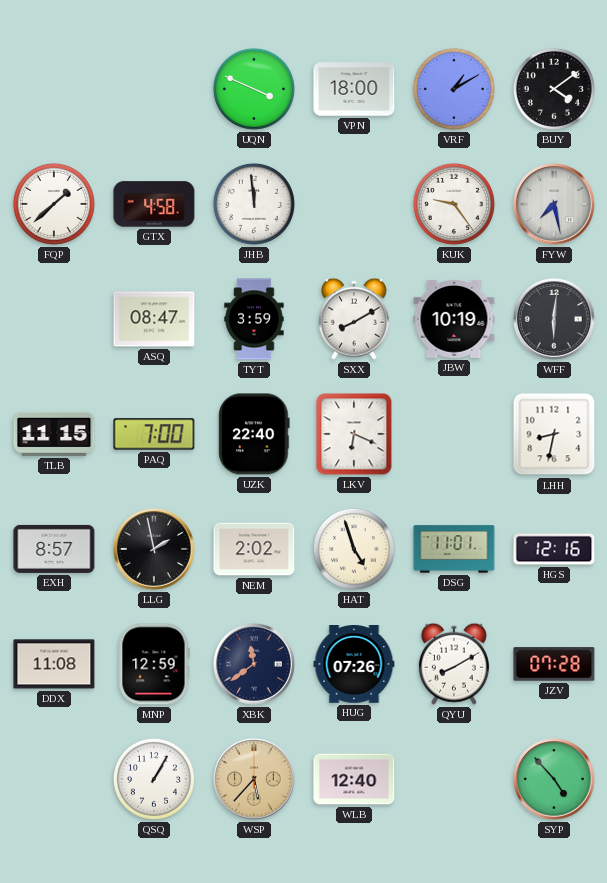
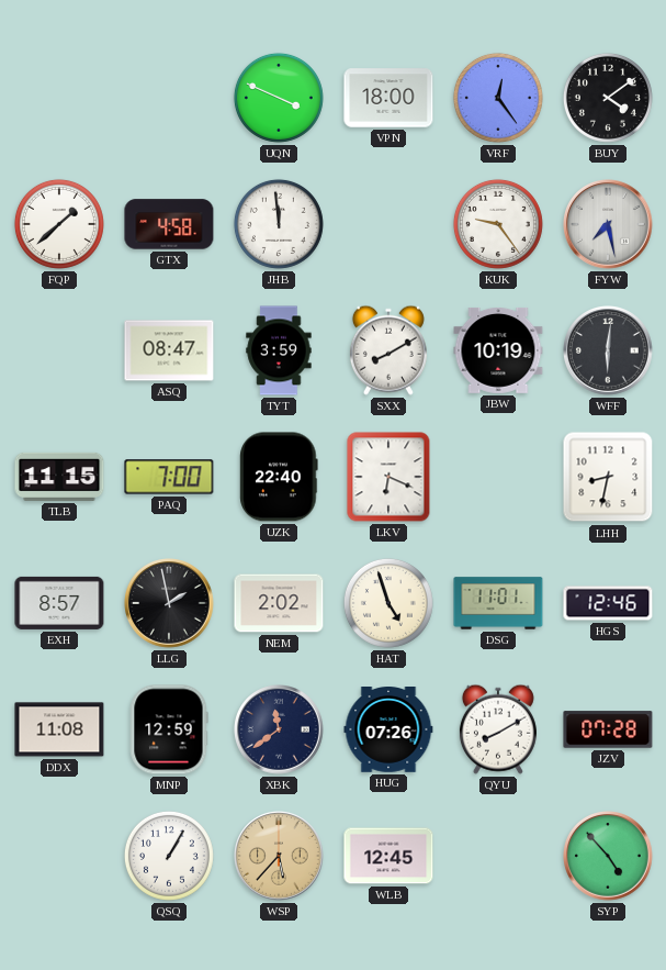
VRF: 1:10 -> 12:24 (498, 98)
HGS: 12:16 -> 12:46 (608, 603)
WLB: 12:40 -> 12:45 (388, 856)
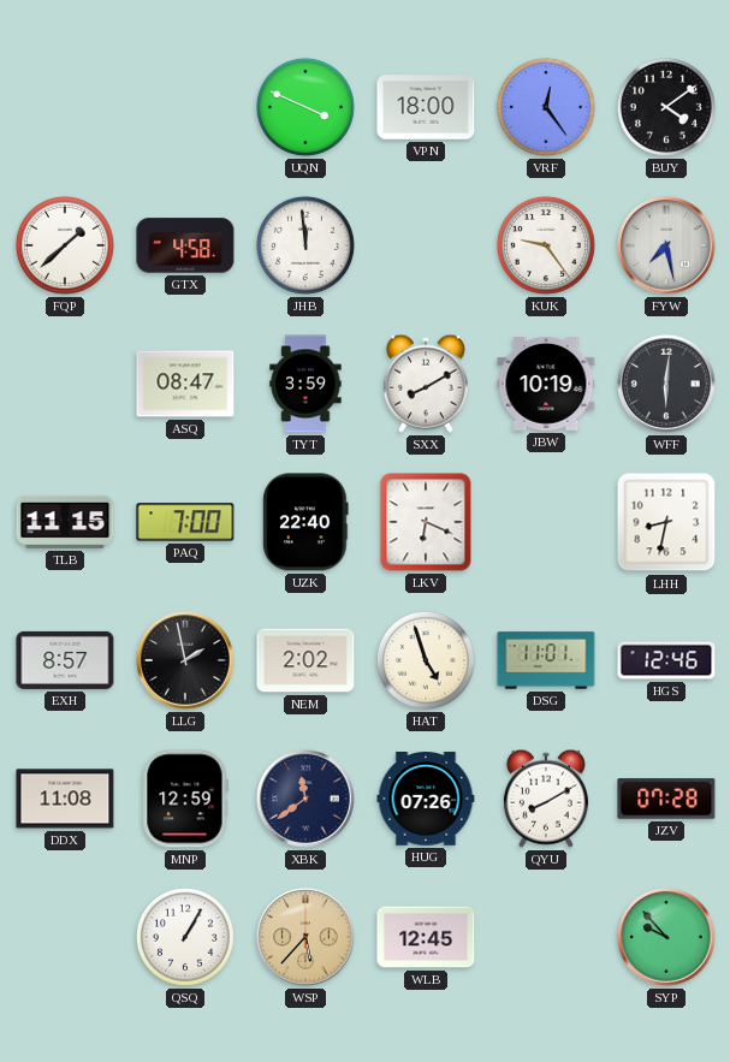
SYP: 4:53 -> 9:53 (667, 938)
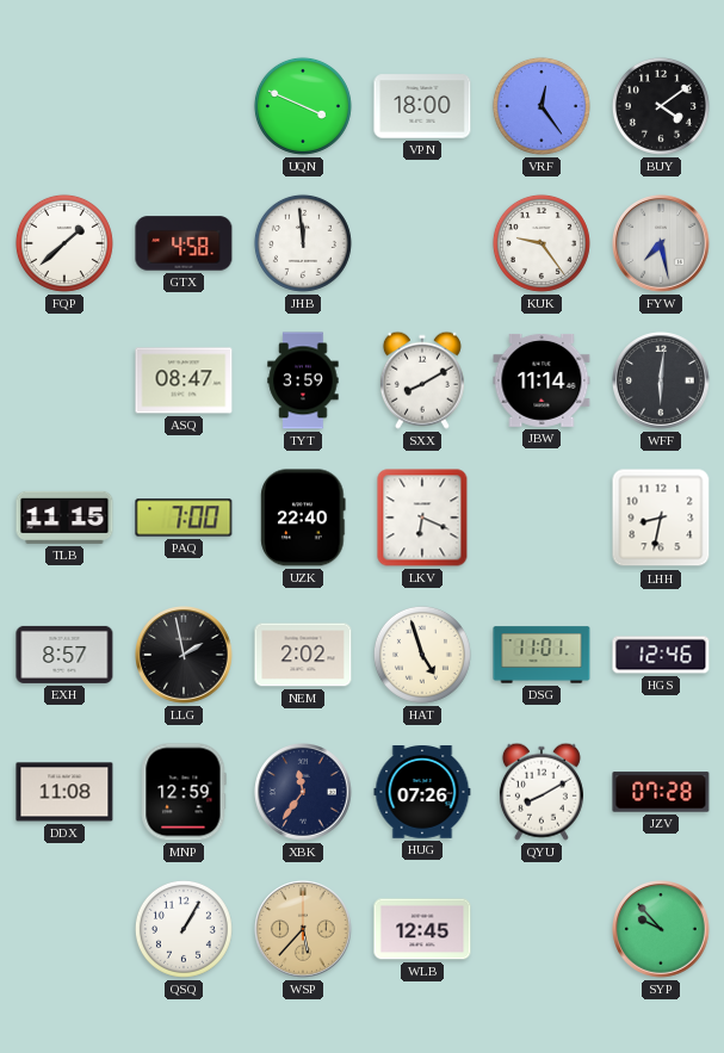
JBW: 10:19 -> 11:14 (542, 380)
XBK: 11:39 -> 11:36 (304, 793)
